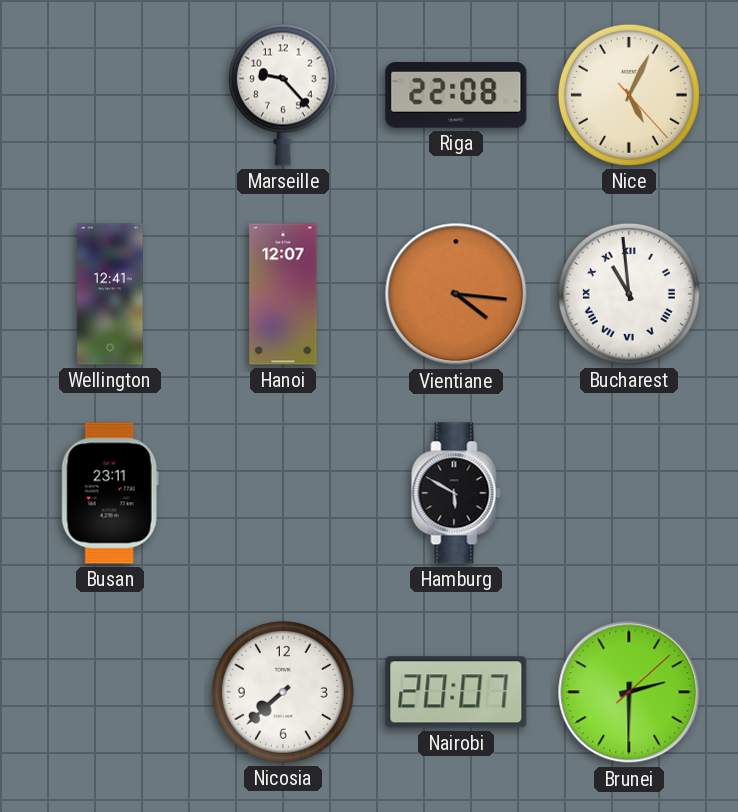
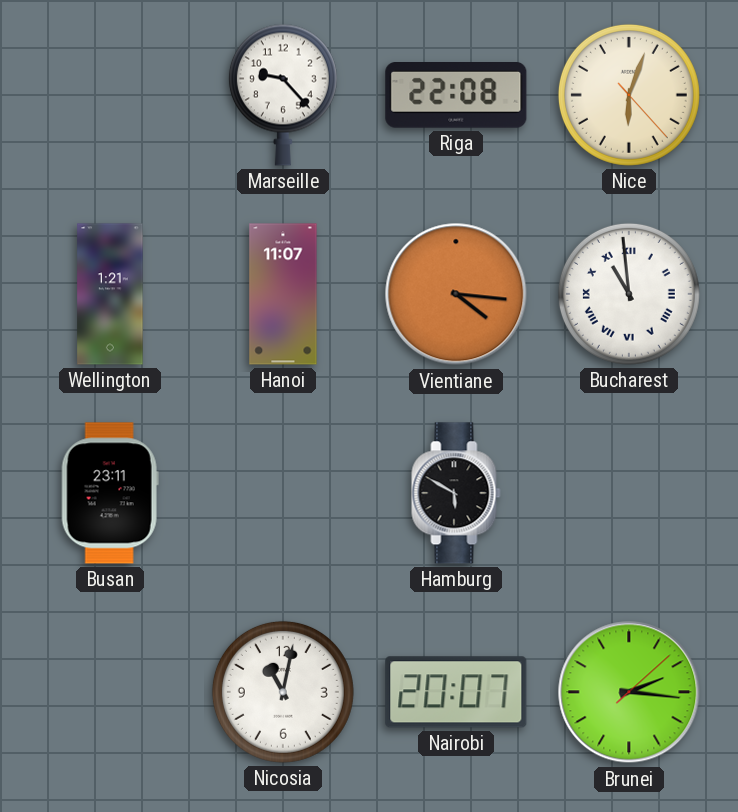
Nice: 5:04 -> 6:03 (629, 95)
Wellington: 12:41 -> 1:21 (110, 294)
Hanoi: 12:07 -> 11:07 (283, 294)
Nicosia: 7:38 -> 11:02 (283, 692)
Brunei: 2:30 -> 2:16 (629, 692)
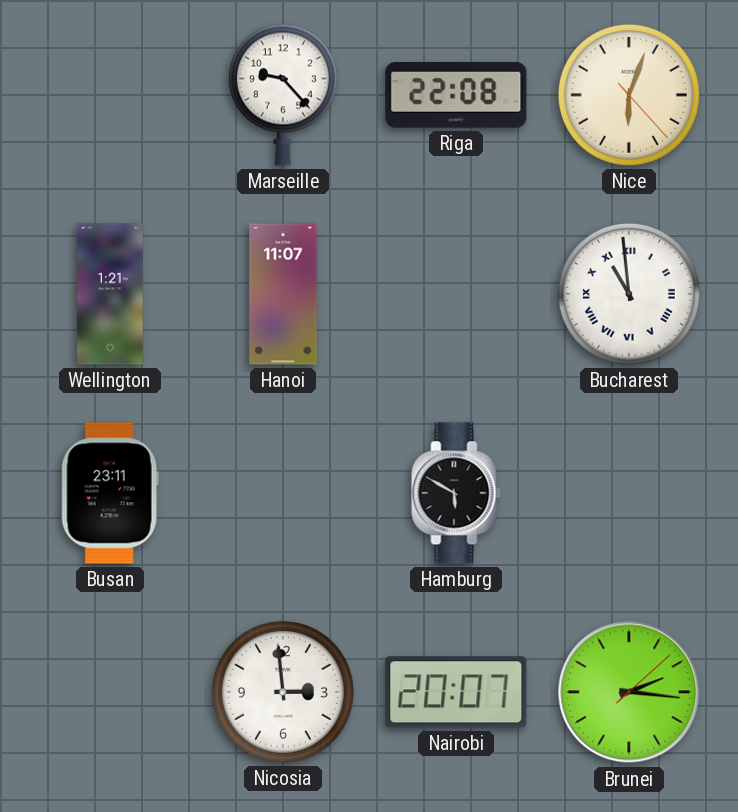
Vientiane: 4:16 -> none (456, 294)
Nicosia: 11:02 -> 2:59 (283, 692)
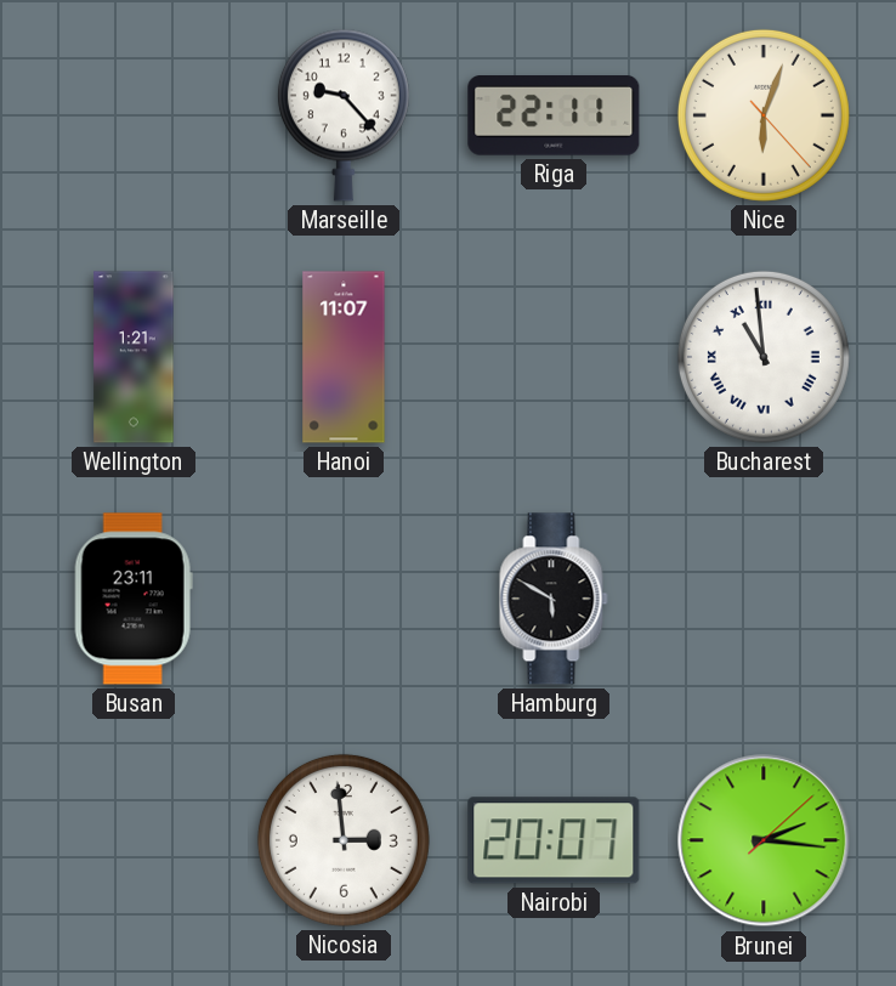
Riga: 22:08 -> 22:11 (554, 117)
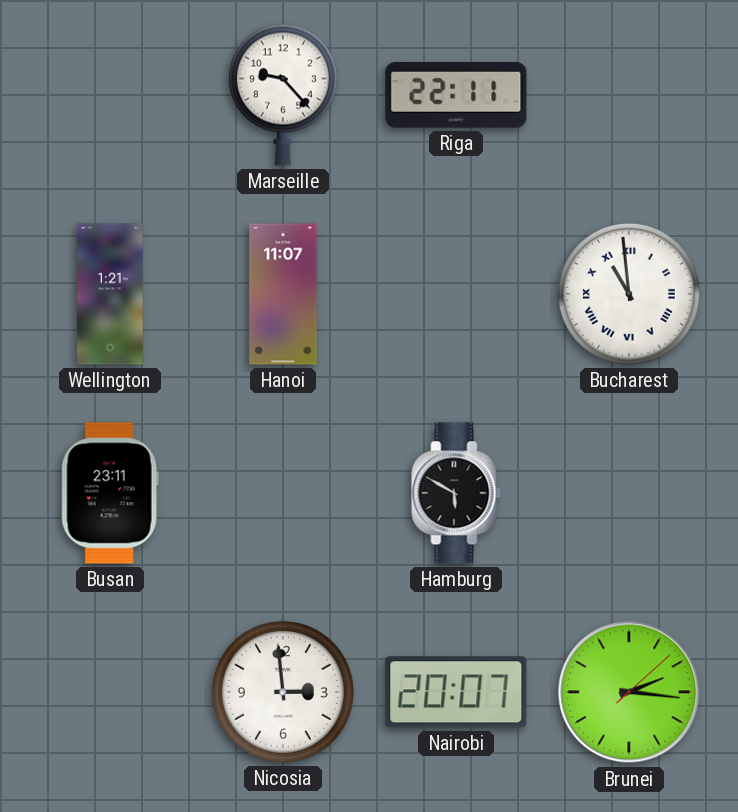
Nice: 6:03 -> none (764, 115)
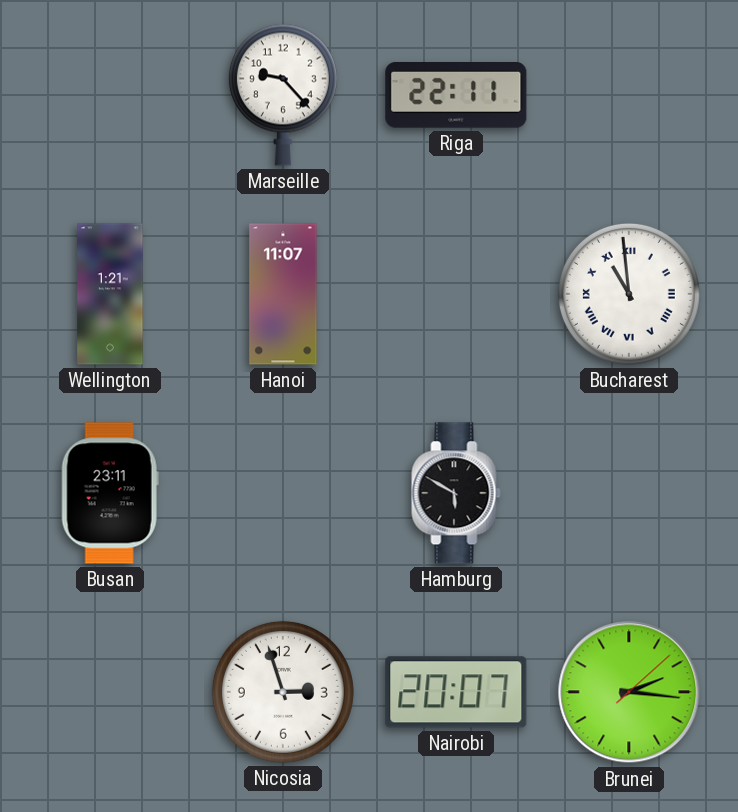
Nicosia: 2:59 -> 2:57 (283, 692)
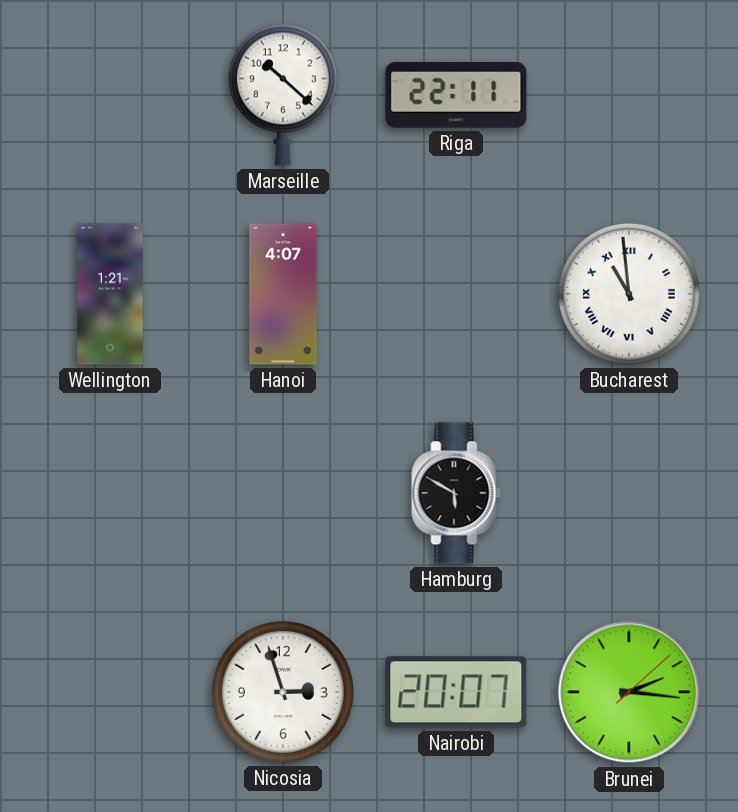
Marseille: 9:23 -> 10:22 (283, 95)
Hanoi: 11:07 -> 4:07 (283, 294)
Busan: 23:11 -> none (110, 493)
